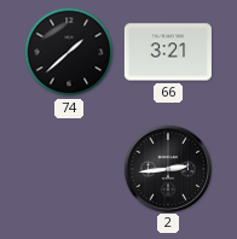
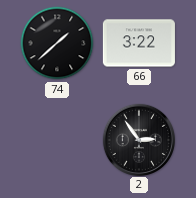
66: 3:21 -> 3:22 (139, 43)
2: 2:44 -> 2:54 (138, 139)
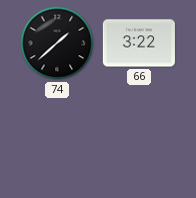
2: 2:54 -> none (138, 139)
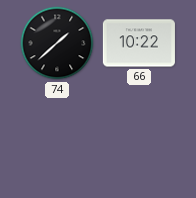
66: 3:22 -> 10:22 (139, 43)
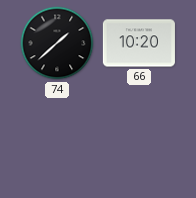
66: 10:22 -> 10:20 (139, 43)
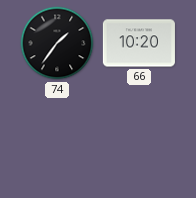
74: 1:38 -> 1:36 (57, 43)
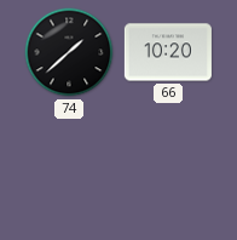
74: 1:36 -> 1:38 (69, 52)
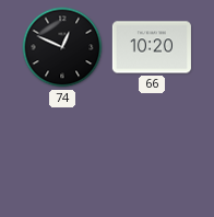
74: 1:38 -> 12:49 (62, 47)
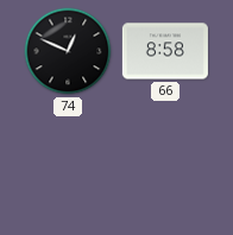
66: 10:20 -> 8:58 (165, 51)
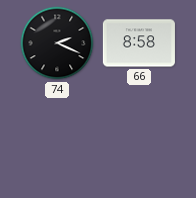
74: 12:49 -> 2:19 (57, 43)
